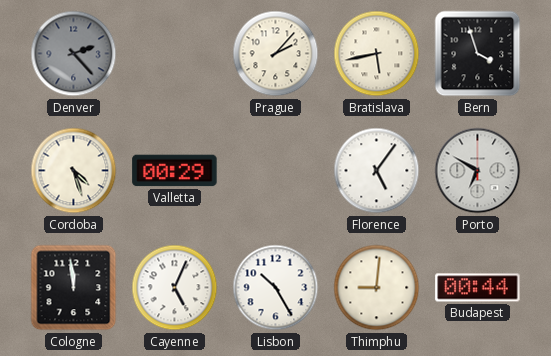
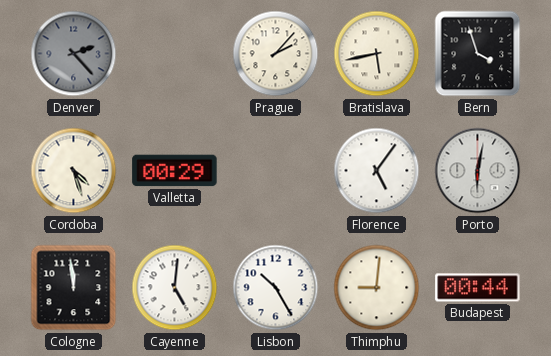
Porto: 6:50 -> 6:02 (478, 171)
Cayenne: 5:04 -> 5:01 (175, 288)
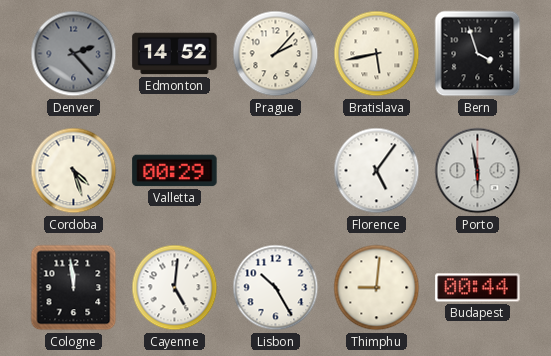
Edmonton: none -> 14:52 (175, 54)
Porto: 6:02 -> 5:58 (478, 171)
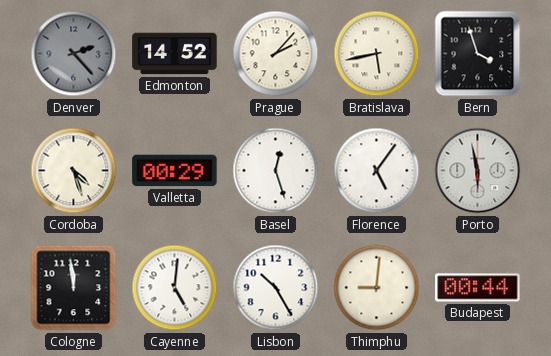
Basel: none -> 12:27 (276, 171)
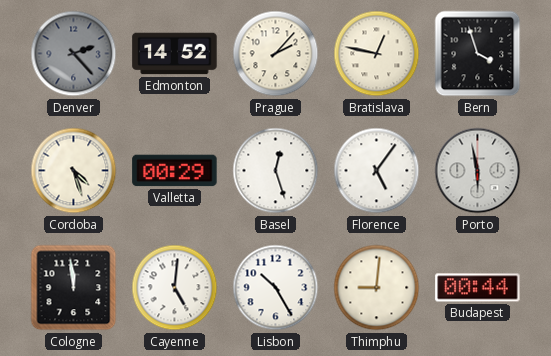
Bratislava: 5:43 -> 12:47 (377, 54)
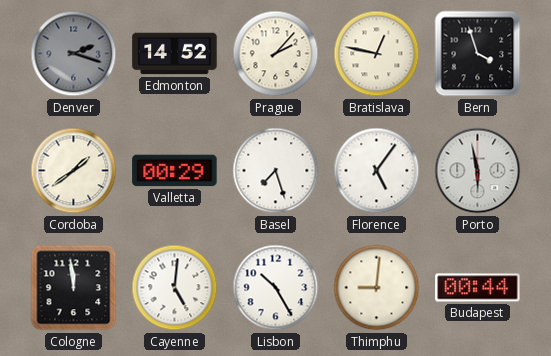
Denver: 2:23 -> 2:18 (74, 54)
Cordoba: 4:27 -> 1:39 (74, 171)
Basel: 12:27 -> 7:27 (276, 171)
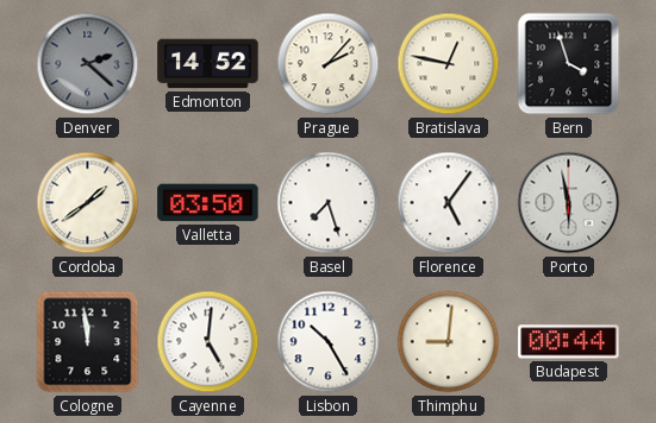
Denver: 2:18 -> 2:22 (88, 64)
Valletta: 00:29 -> 03:50 (208, 203)
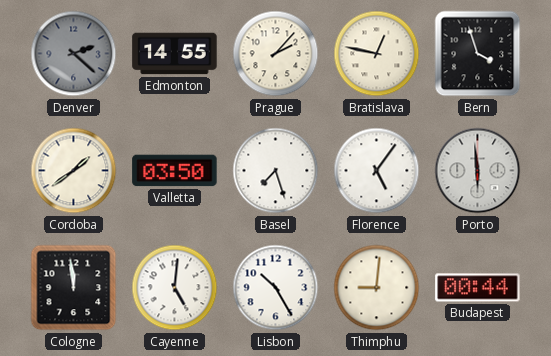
Edmonton: 14:52 -> 14:55 (175, 54)
Porto: 5:58 -> 5:59 (478, 171)
